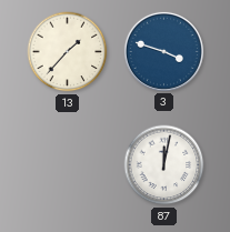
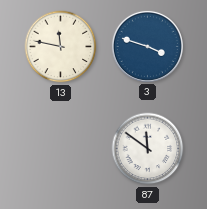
13: 1:37 -> 11:47 (61, 47)
87: 12:02 -> 11:51 (148, 149)
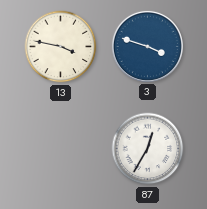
13: 11:47 -> 3:47 (61, 47)
87: 11:51 -> 12:35 (148, 149)
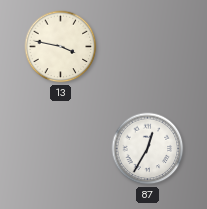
3: 3:48 -> none (147, 46)
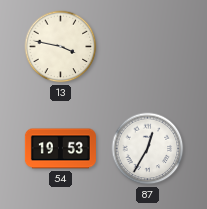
54: none -> 19:53 (60, 149)
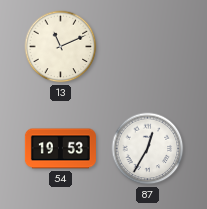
13: 3:47 -> 11:11 (61, 47)
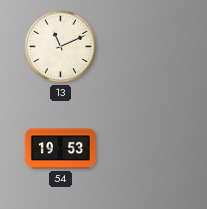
87: 12:35 -> none (148, 149)
